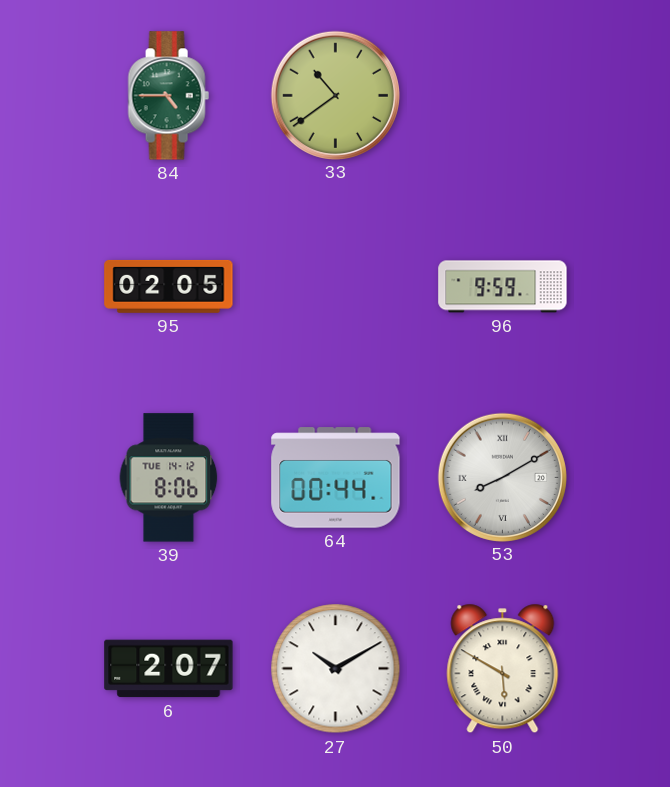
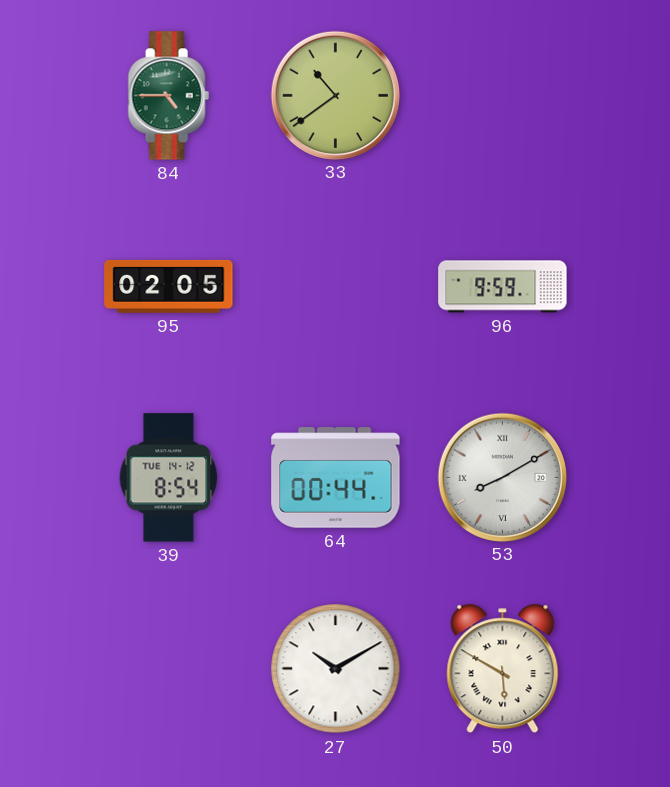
39: 8:06 -> 8:54 (169, 478)
6: 2:07 -> none (169, 669)
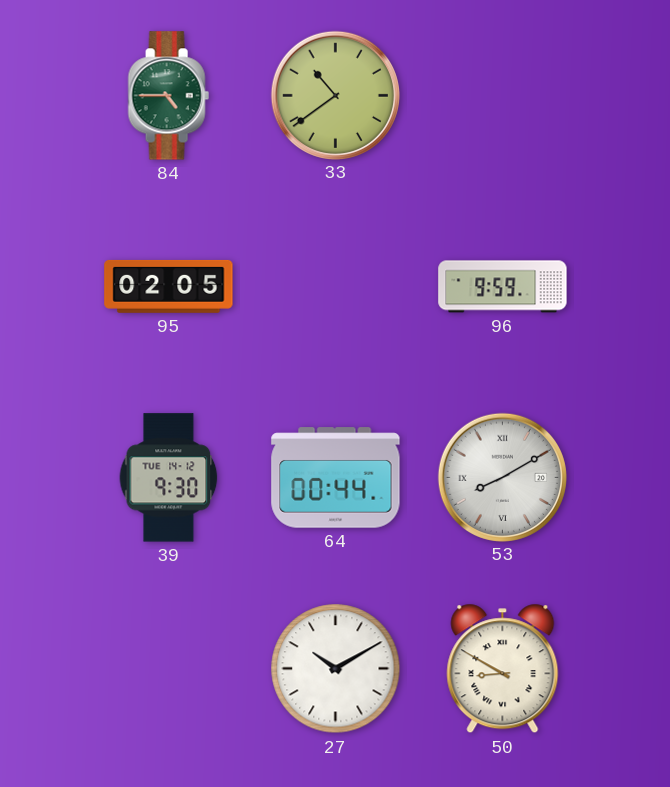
39: 8:54 -> 9:30 (169, 478)
50: 5:50 -> 8:50 (503, 669)
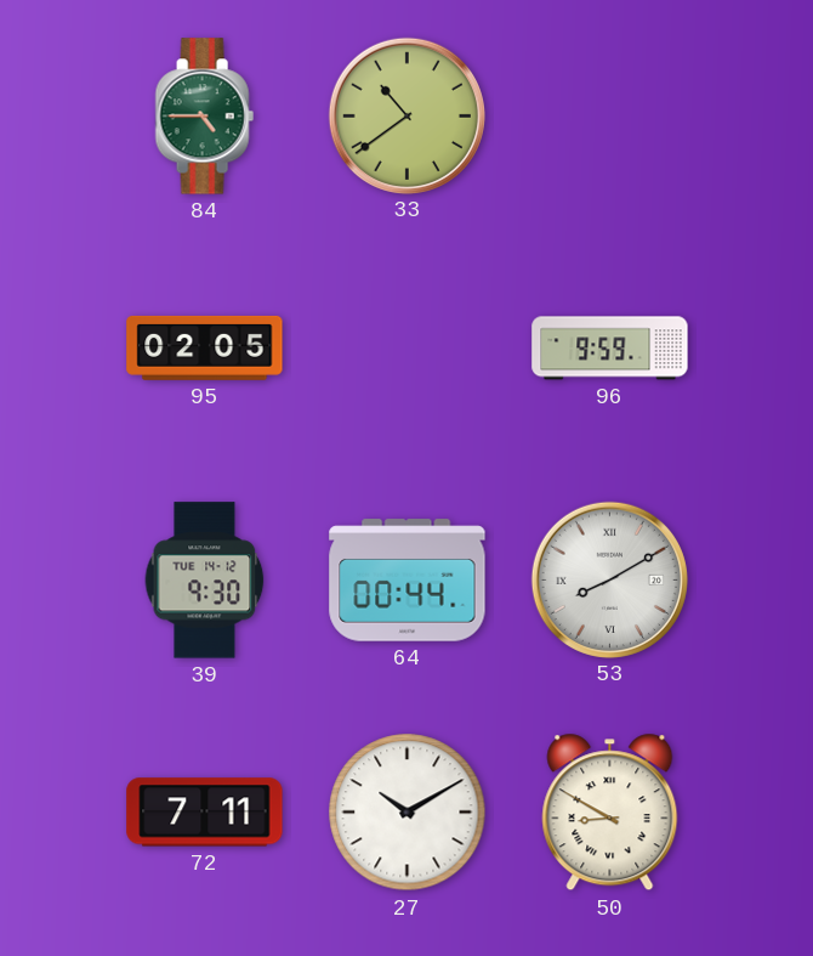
72: none -> 7:11 (205, 813)
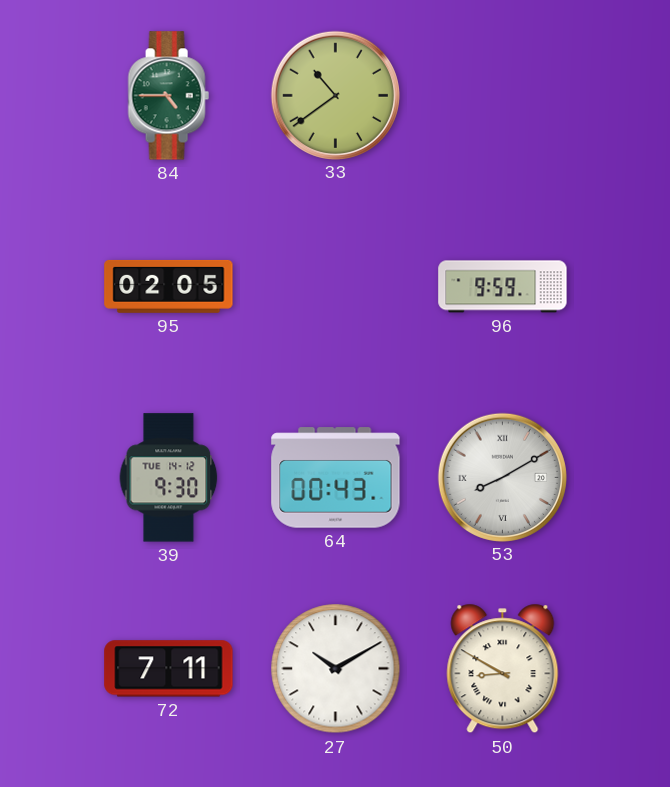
64: 00:44 -> 00:43 (336, 478)
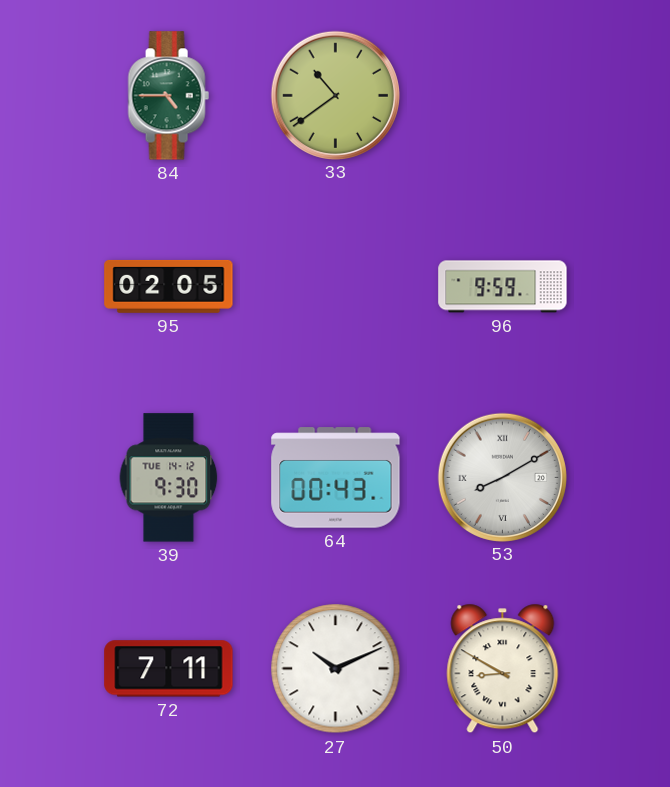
27: 10:10 -> 10:11 (336, 669)
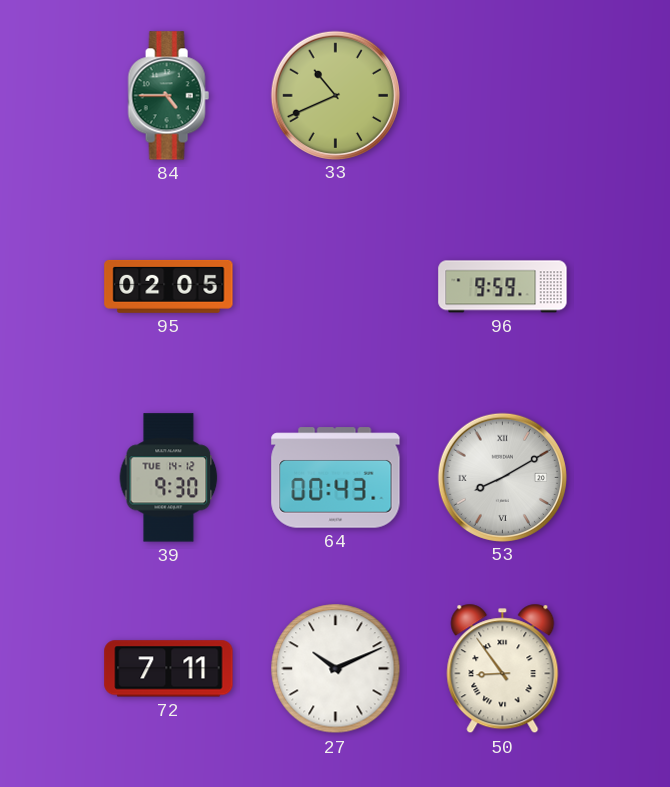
33: 10:39 -> 10:41 (335, 95)
50: 8:50 -> 8:54 (503, 669)
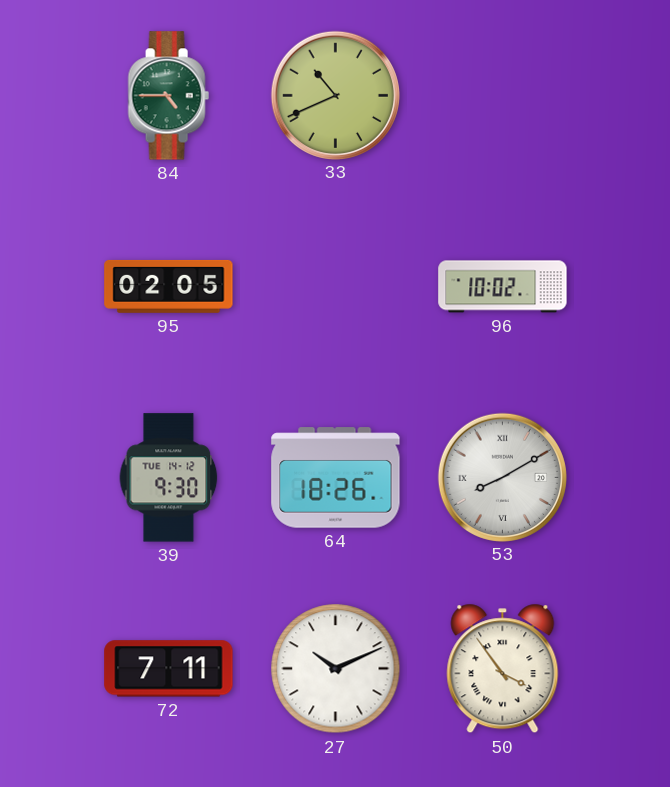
96: 9:59 -> 10:02 (503, 287)
64: 00:43 -> 18:26 (336, 478)
50: 8:54 -> 3:54 (503, 669)
